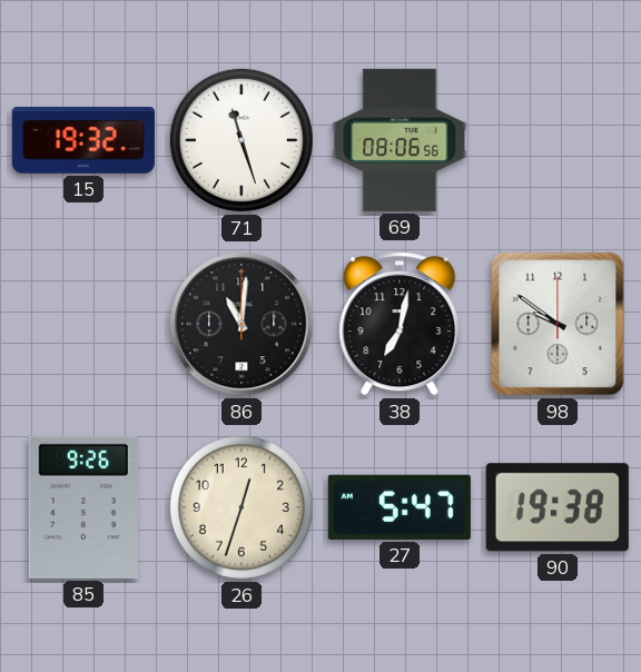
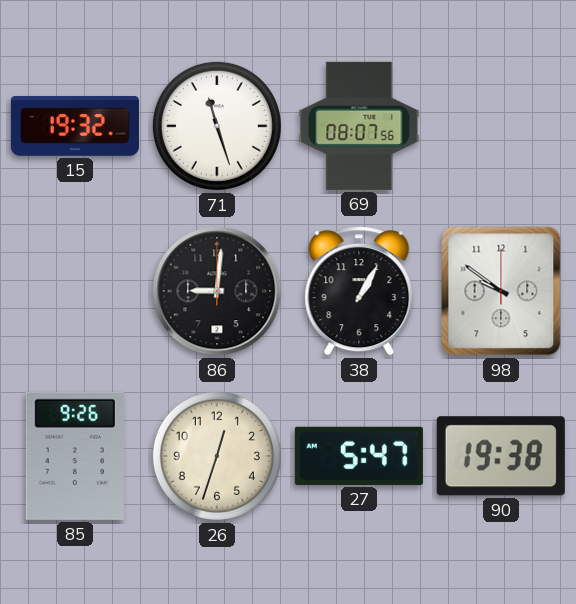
69: 08:06 -> 08:07 (359, 126)
86: 11:01 -> 9:01 (217, 291)
38: 7:02 -> 1:05 (359, 291)
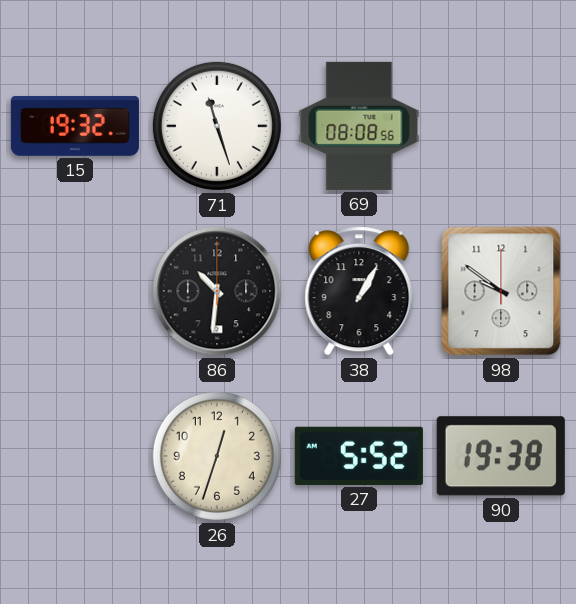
69: 08:07 -> 08:08 (359, 126)
86: 9:01 -> 10:31 (217, 291)
85: 9:26 -> none (75, 456)
27: 5:47 -> 5:52 (359, 456)
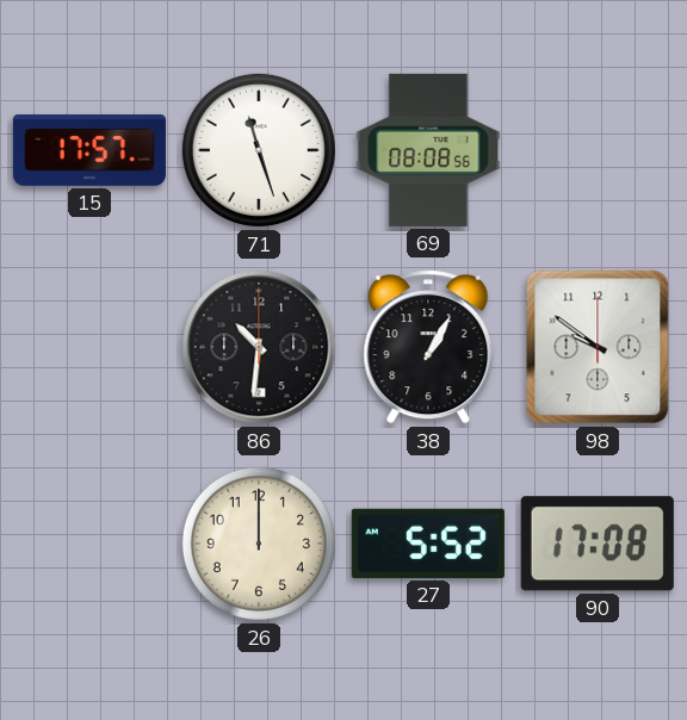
15: 19:32 -> 17:57 (89, 150)
26: 12:33 -> 12:00 (259, 544)
90: 19:38 -> 17:08 (598, 544)
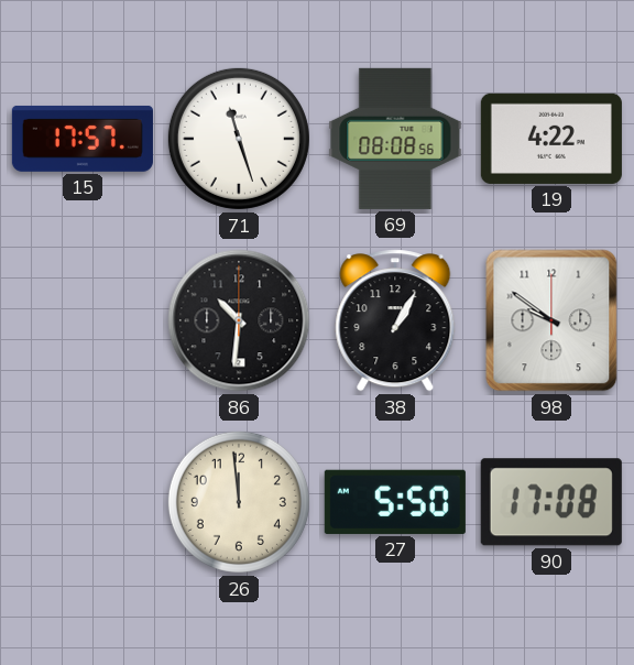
19: none -> 4:22 (551, 139)
26: 12:00 -> 11:59 (239, 502)
27: 5:52 -> 5:50 (395, 502)
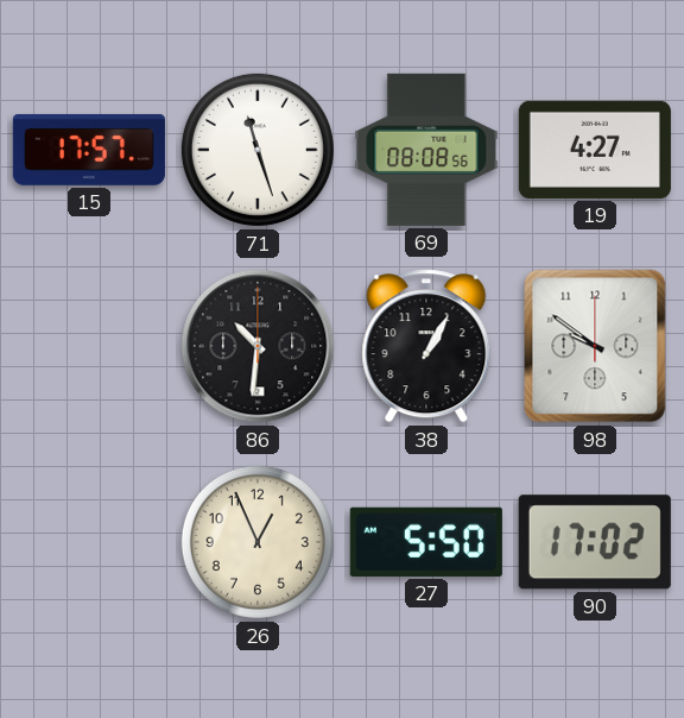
19: 4:22 -> 4:27 (595, 150)
26: 11:59 -> 12:56 (258, 542)
90: 17:08 -> 17:02 (595, 542)
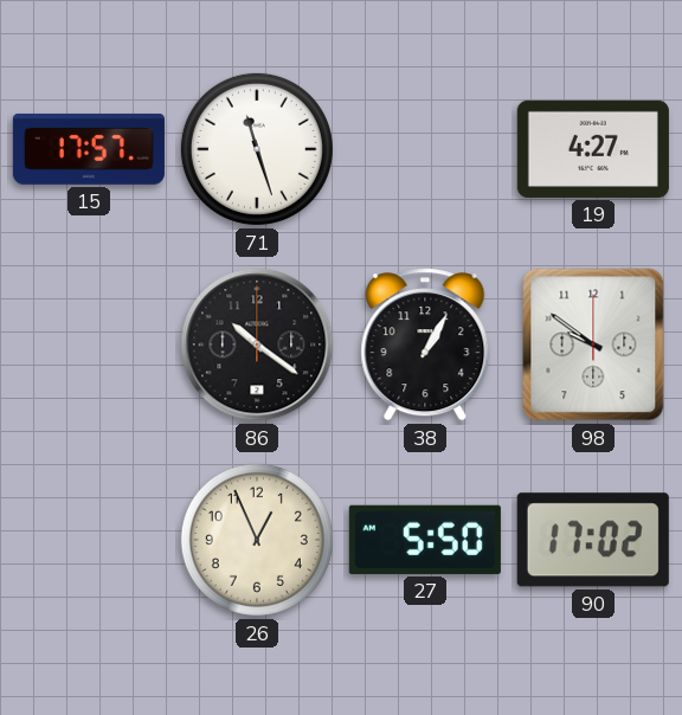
69: 08:08 -> none (426, 150)
86: 10:31 -> 10:21 (257, 344)
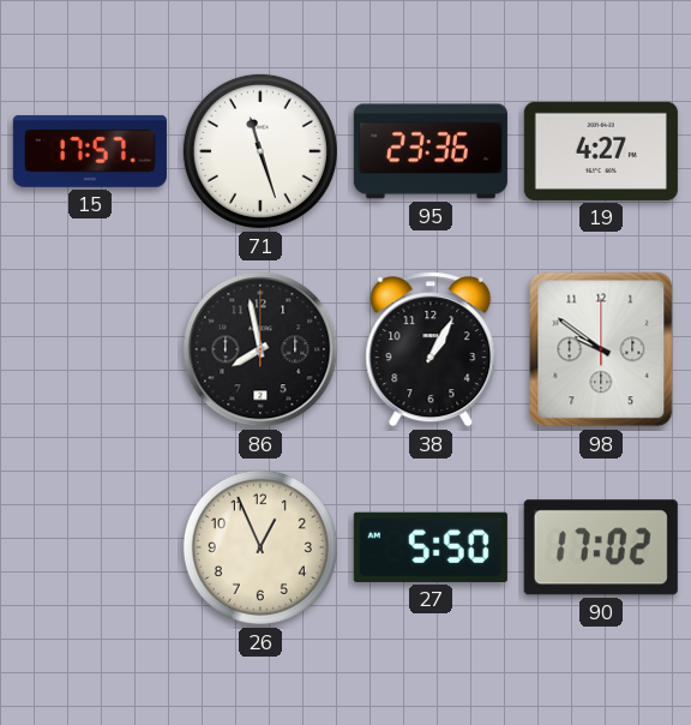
95: none -> 23:36 (431, 151)
86: 10:21 -> 7:58 (260, 349)
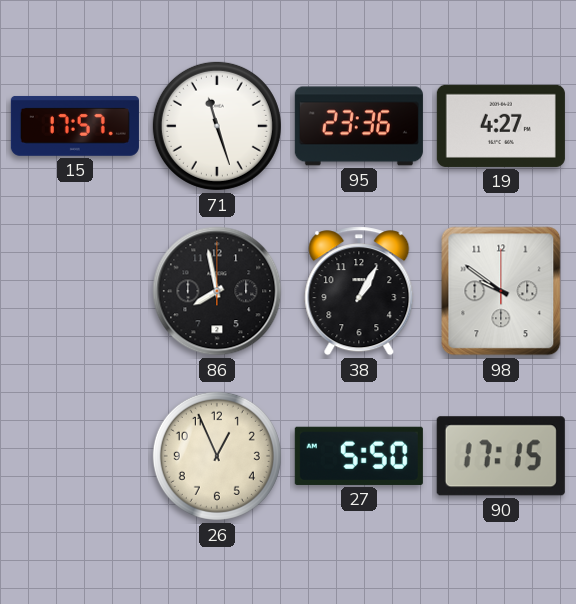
90: 17:02 -> 17:15 (501, 456)
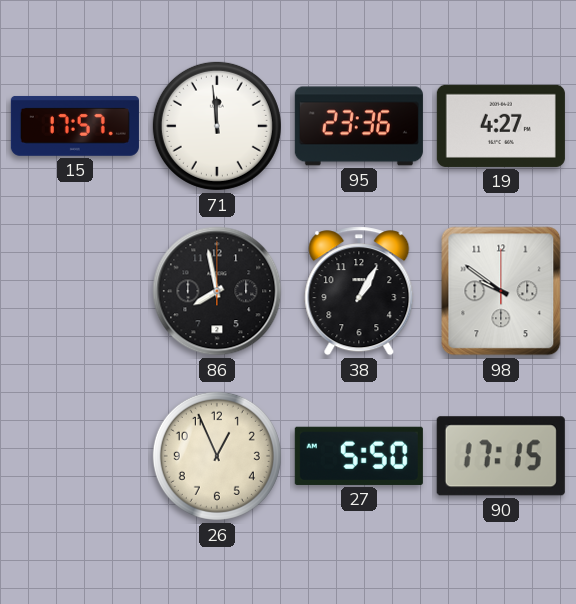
71: 11:27 -> 11:59 (217, 126)
